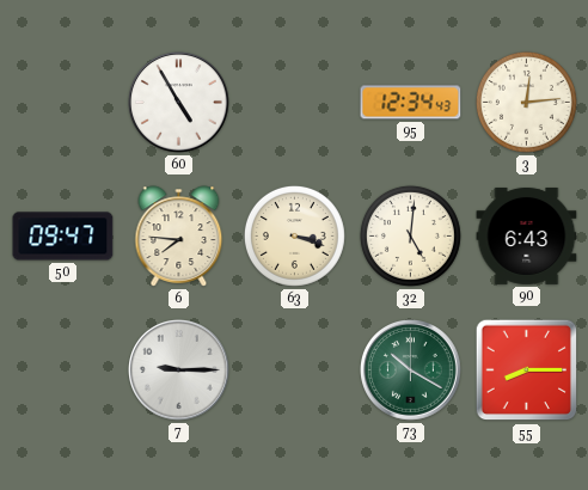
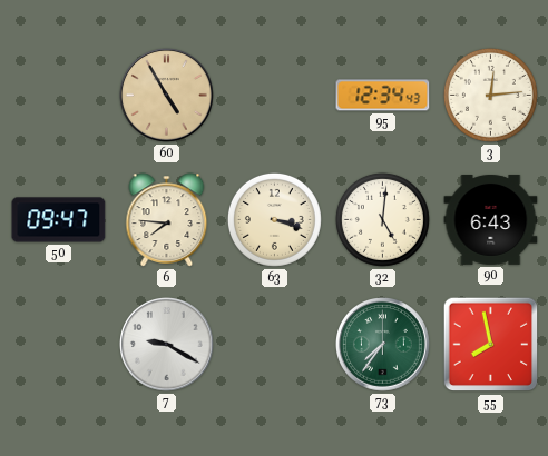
60 dial: white -> champagne (167, 96)
7: 9:15 -> 9:20 (167, 345)
73: 10:20 -> 7:36 (383, 345)
55: 8:15 -> 7:58 (491, 345)
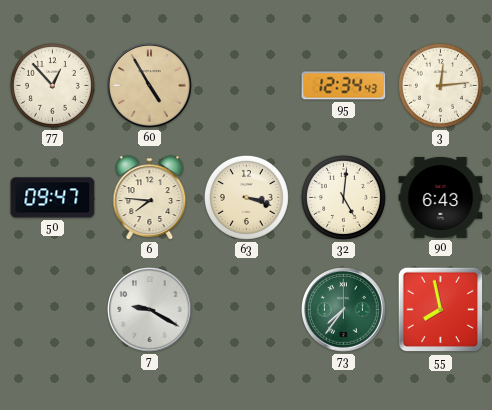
77: none -> 12:53 (52, 85)
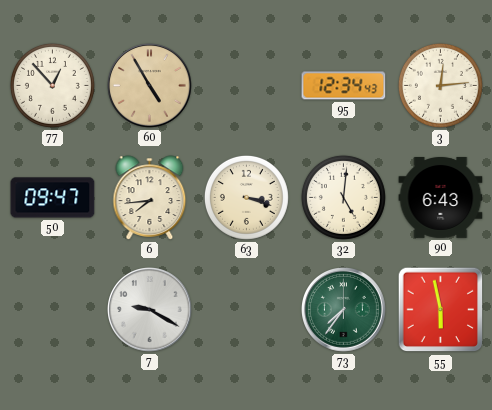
6: 7:46 -> 7:44 (150, 198)
55: 7:58 -> 5:58 (441, 310)
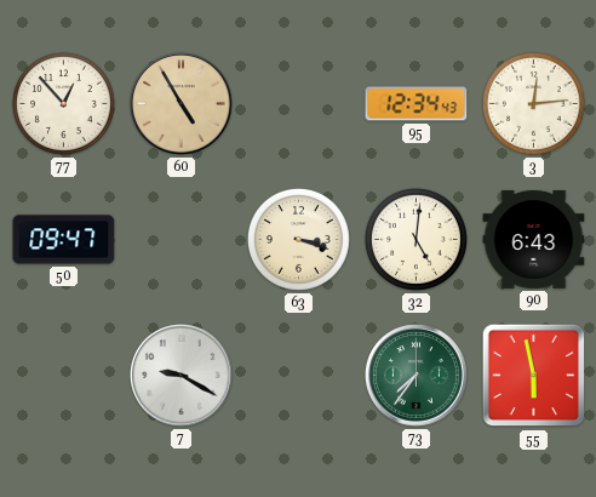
6: 7:44 -> none (150, 198)
